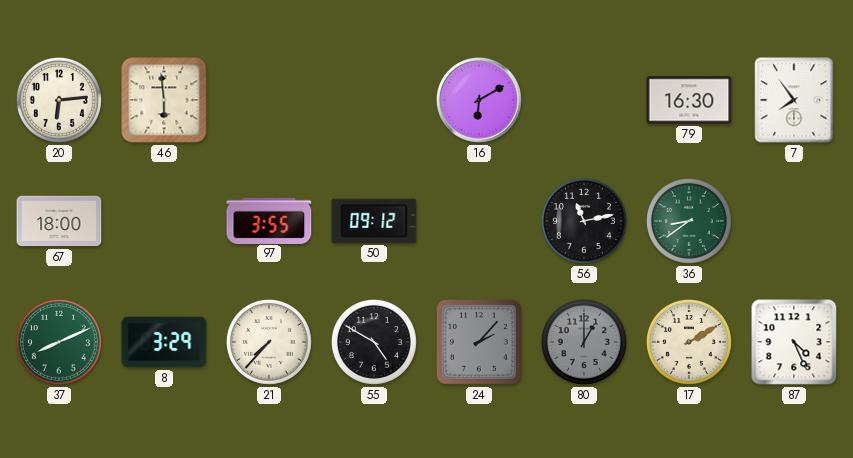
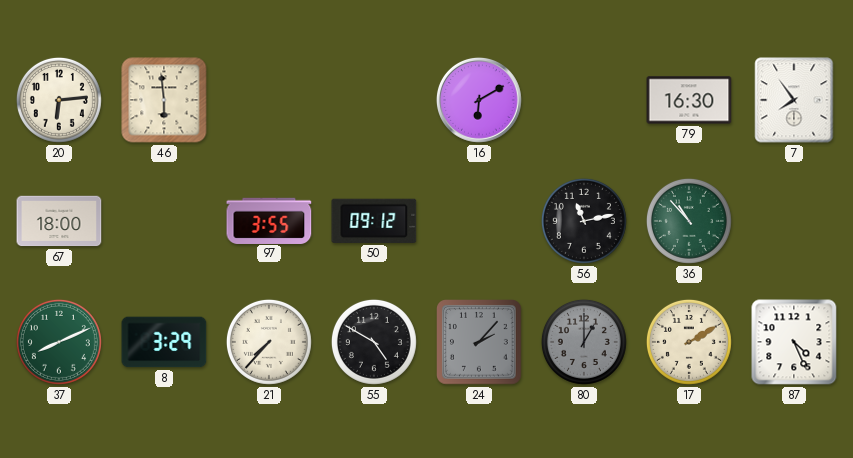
36: 8:39 -> 10:53 (689, 221)
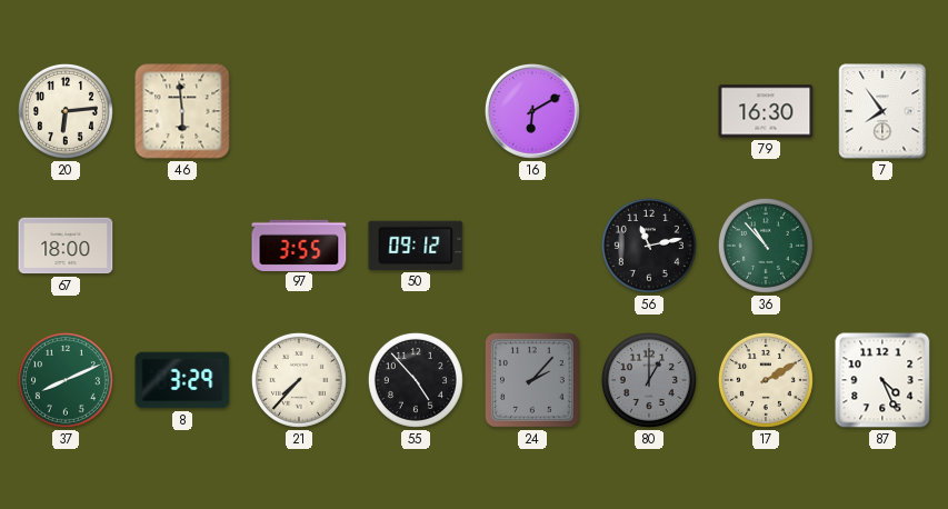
55: 4:50 -> 4:53 (416, 380)
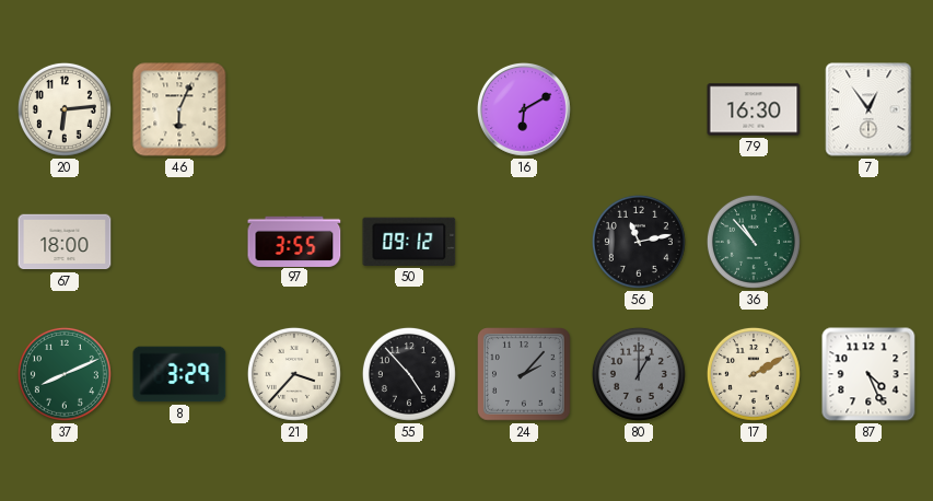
46: 5:59 -> 6:04 (179, 109)
7: 7:54 -> 12:54 (868, 109)
21: 7:37 -> 3:37 (294, 374)
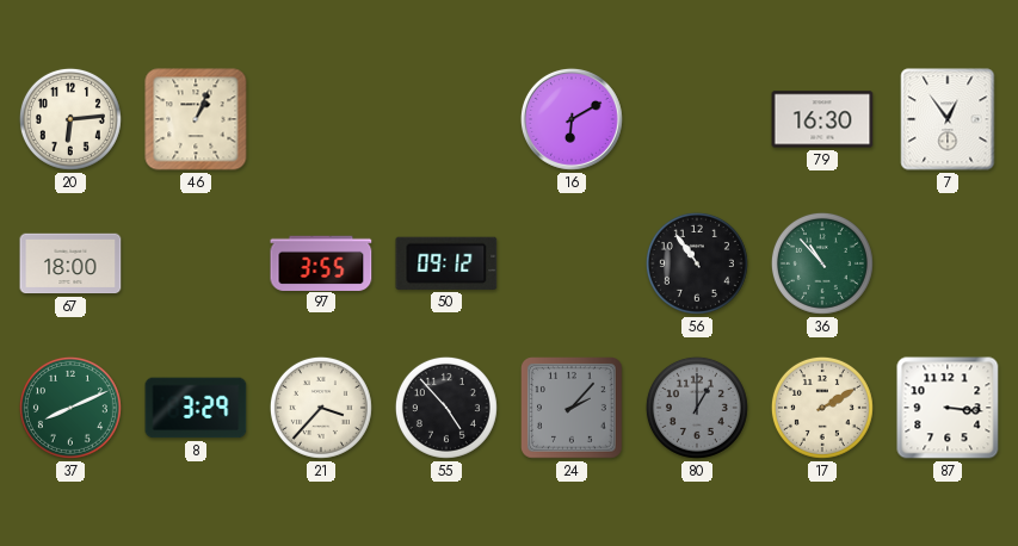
46: 6:04 -> 1:04 (196, 119)
56: 11:13 -> 10:54 (697, 263)
87: 4:26 -> 3:16 (948, 408)
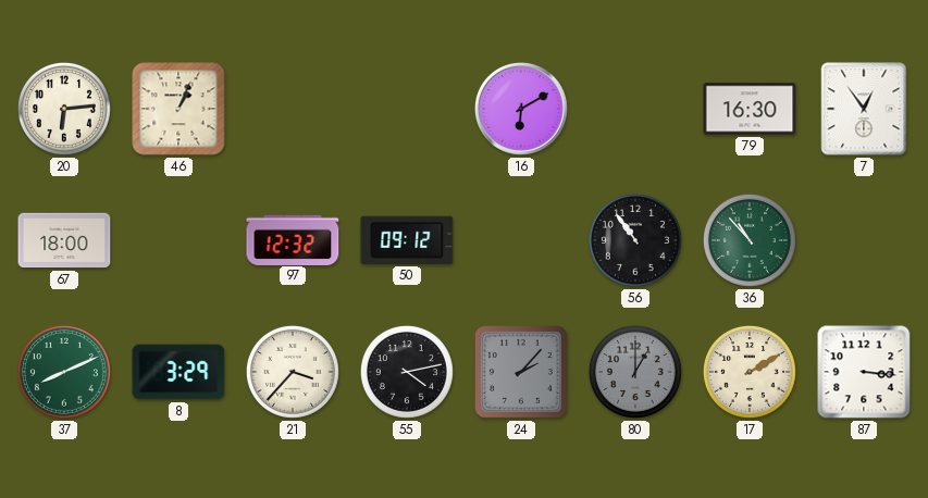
97: 3:55 -> 12:32 (293, 239)
55: 4:53 -> 4:13 (407, 372)
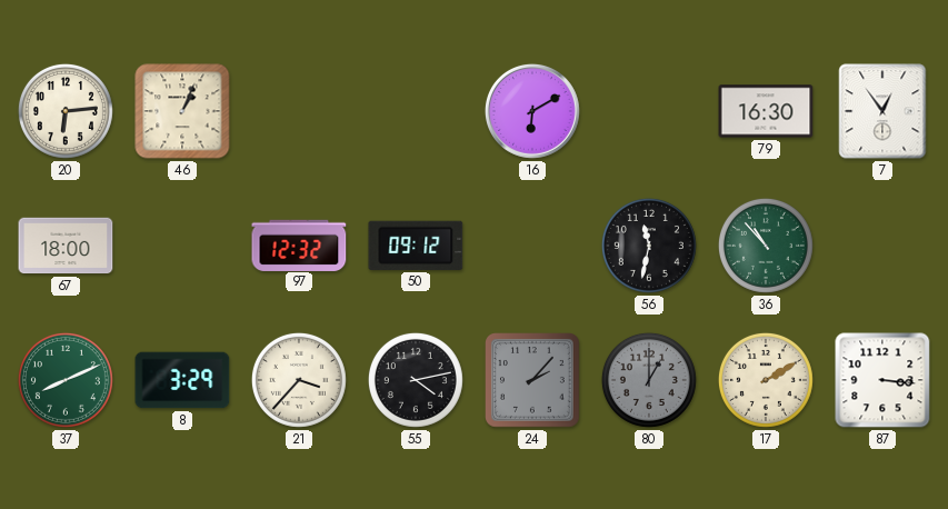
56: 10:54 -> 11:32 (649, 246)
